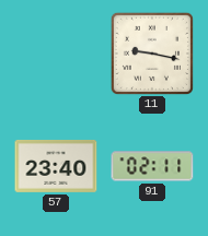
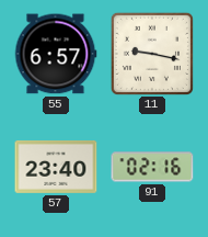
55: none -> 6:57 (56, 54)
91: 02:11 -> 02:16 (152, 167)
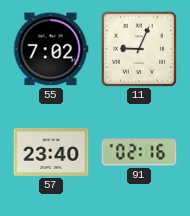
55: 6:57 -> 7:02 (51, 49)
11: 9:17 -> 9:04 (139, 49)
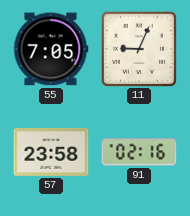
55: 7:02 -> 7:05 (51, 49)
57: 23:40 -> 23:58 (51, 152)
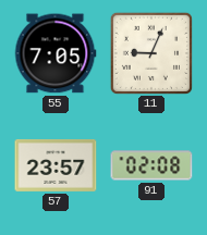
57: 23:58 -> 23:57 (56, 165)
91: 02:16 -> 02:08 (151, 165)
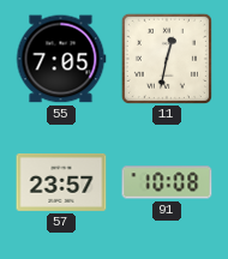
11: 9:04 -> 12:32 (167, 59)
91: 02:08 -> 10:08 (167, 182)
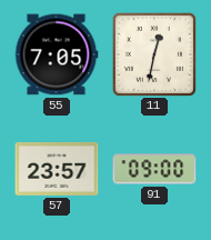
91: 10:08 -> 09:00 (154, 169)
